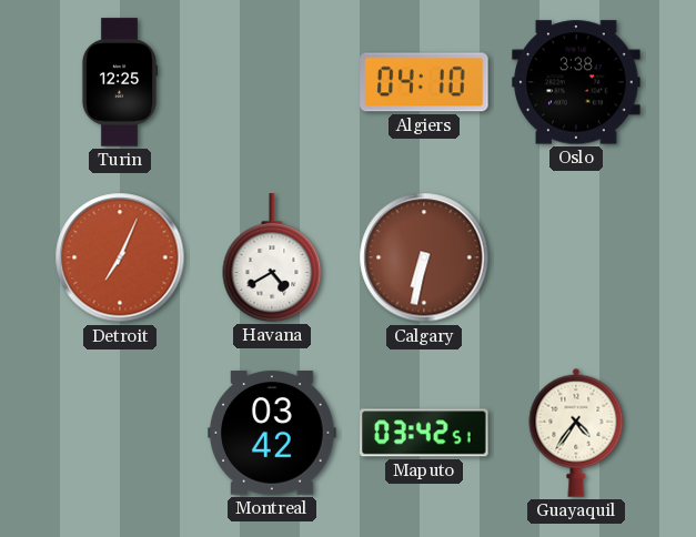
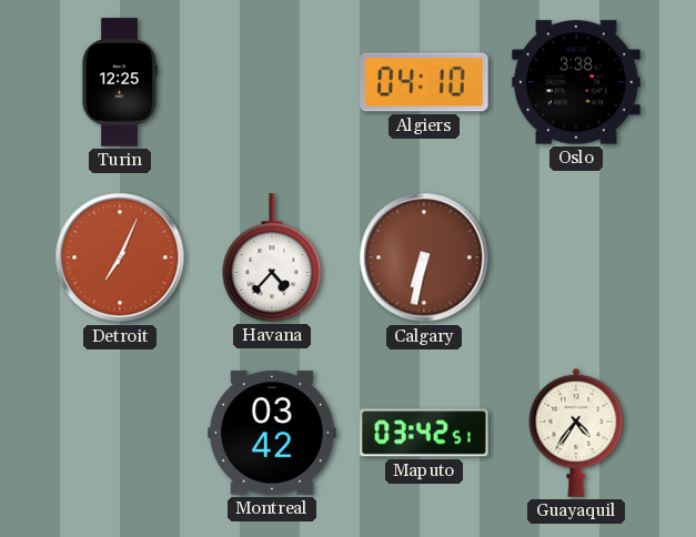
Havana: 4:40 -> 4:37 (272, 257)
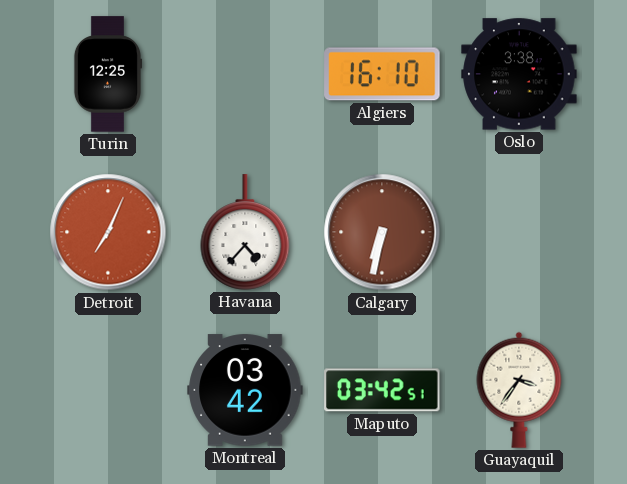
Algiers: 04:10 -> 16:10 (382, 74)
Guayaquil: 4:36 -> 3:36 (519, 390)
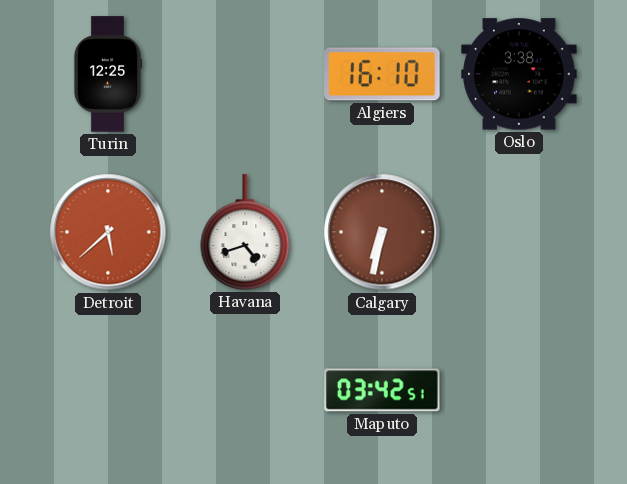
Detroit: 7:04 -> 5:38 (108, 232)
Havana: 4:37 -> 4:42 (245, 232)
Montreal: 03:42 -> none (245, 390)
Guayaquil: 3:36 -> none (519, 390)
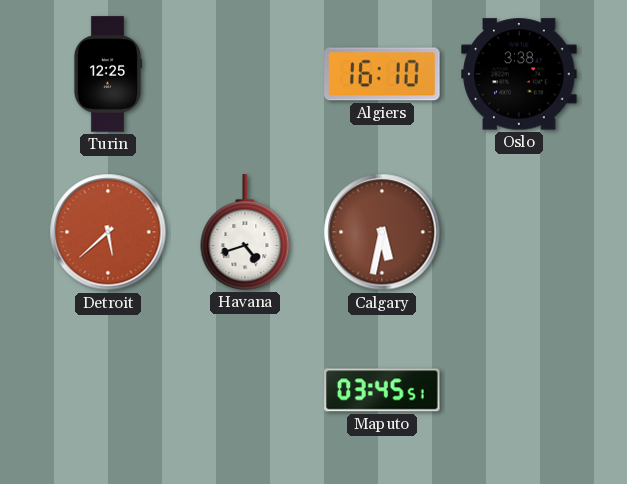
Calgary: 6:32 -> 5:32 (382, 232)
Maputo: 03:42 -> 03:45 (382, 390)
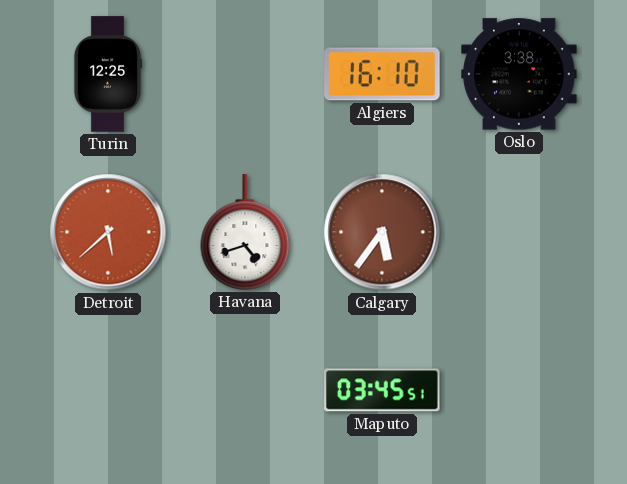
Calgary: 5:32 -> 5:36 (382, 232)
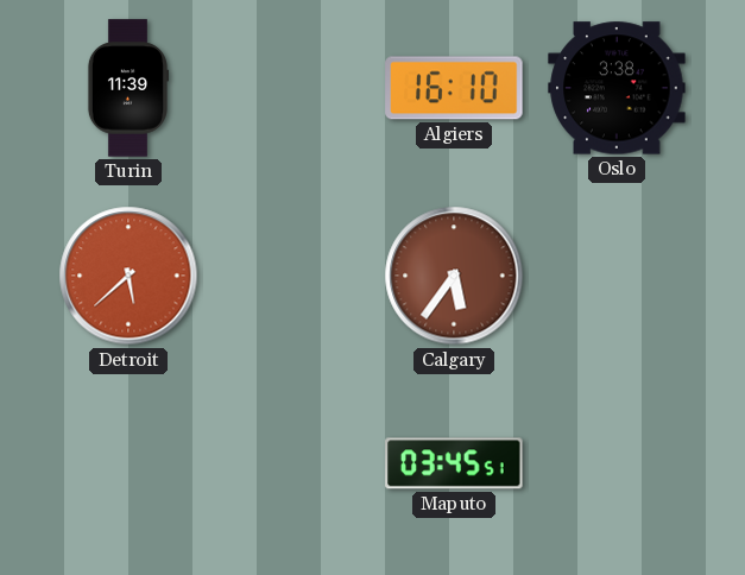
Turin: 12:25 -> 11:39 (127, 88)
Havana: 4:42 -> none (245, 232)
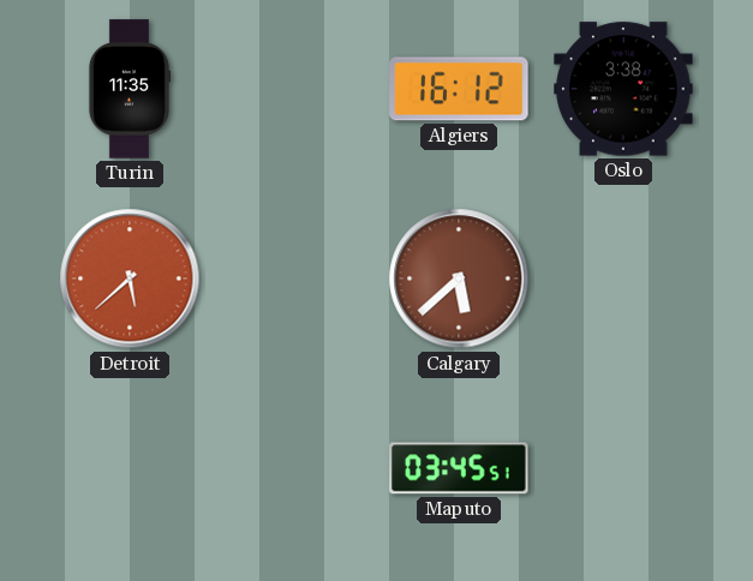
Turin: 11:39 -> 11:35 (129, 89)
Algiers: 16:10 -> 16:12 (459, 89)
Calgary: 5:36 -> 5:38 (459, 278)
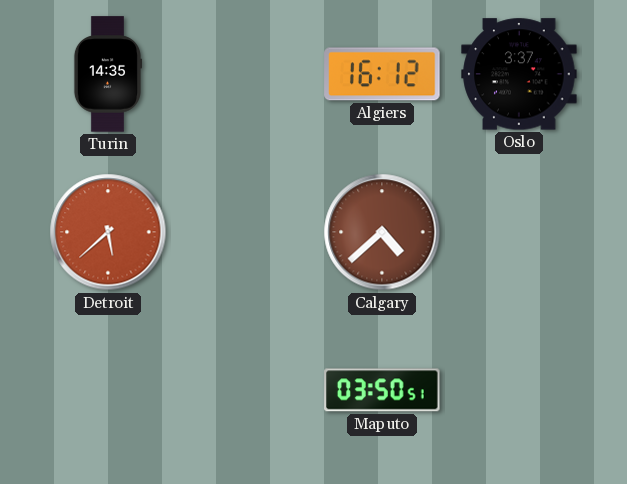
Turin: 11:35 -> 14:35 (107, 74)
Oslo: 3:38 -> 3:37 (519, 74)
Calgary: 5:38 -> 4:38 (382, 232)
Maputo: 03:45 -> 03:50 (382, 390)
